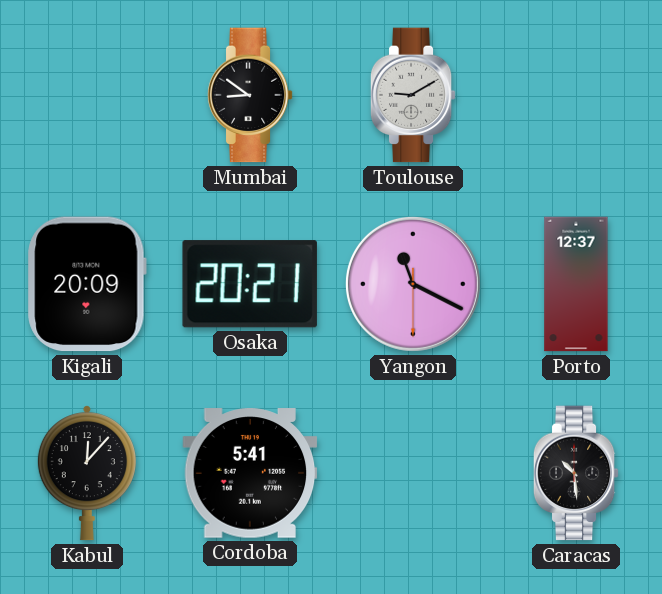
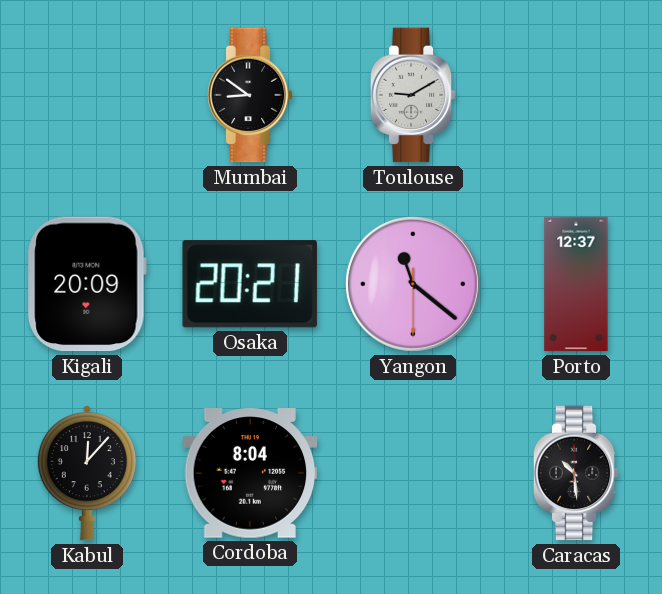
Yangon: 11:19 -> 11:21 (413, 284)
Cordoba: 5:41 -> 8:04 (250, 473)
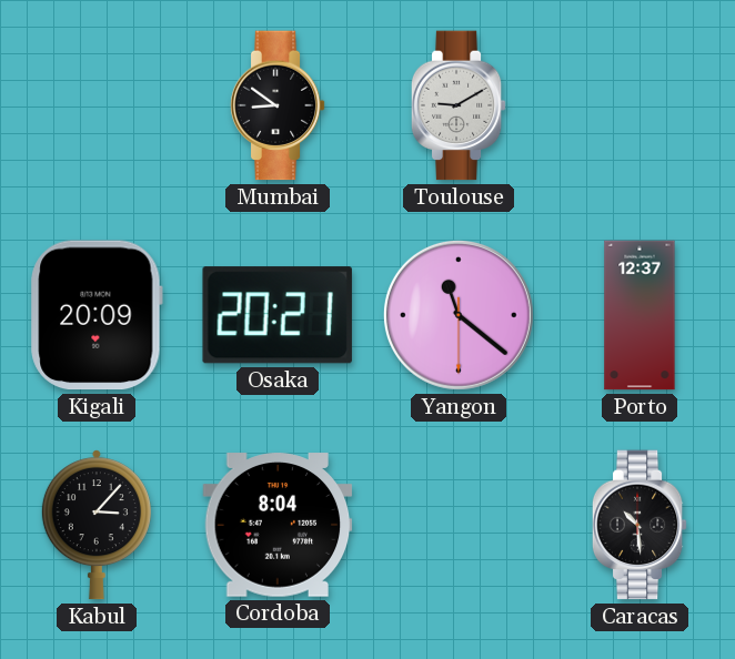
Kabul: 12:07 -> 3:07 (97, 525)
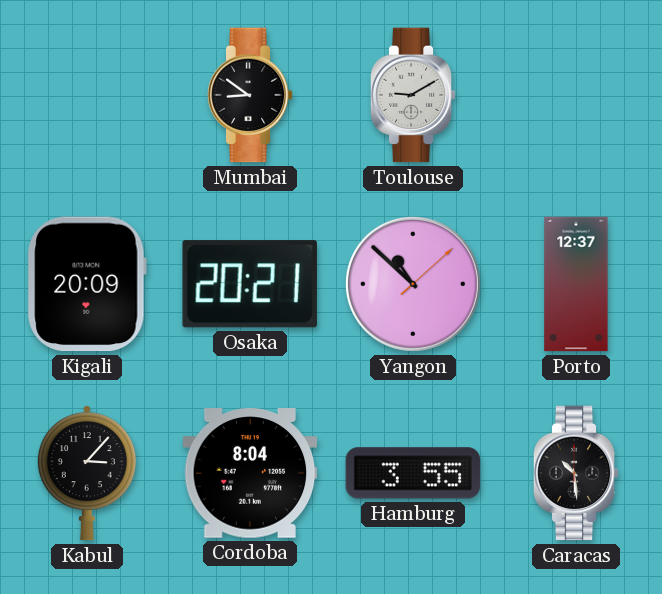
Yangon: 11:21 -> 10:52 (413, 284)
Hamburg: none -> 3:55 (413, 473)
